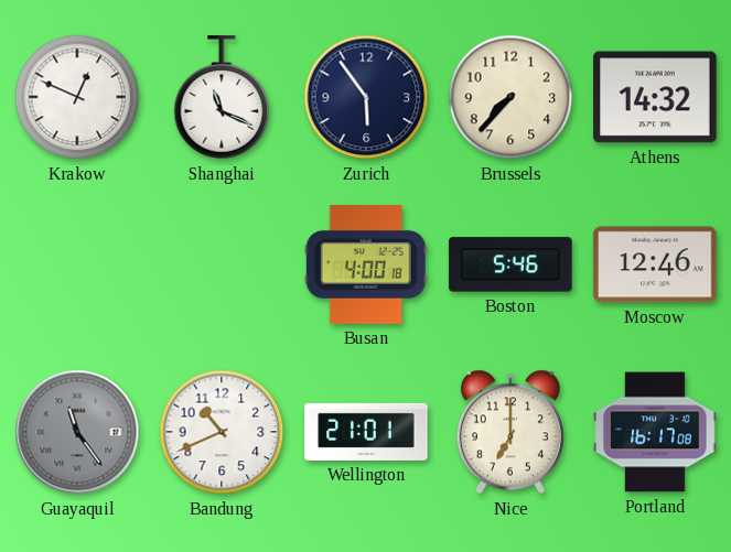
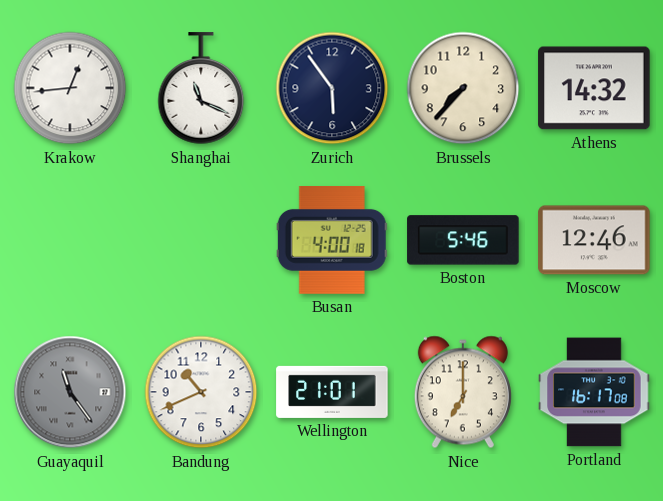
Krakow: 12:49 -> 12:44 (70, 88)
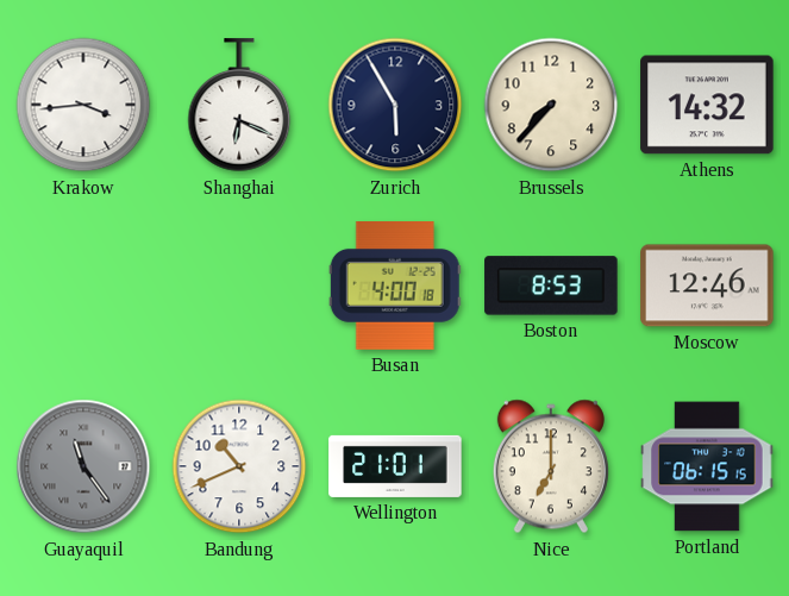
Krakow: 12:44 -> 3:44 (83, 105)
Shanghai: 11:19 -> 6:19 (239, 106)
Zurich: 5:54 -> 5:55 (395, 105)
Boston: 5:46 -> 8:53 (551, 286)
Portland: 16:17 -> 06:15 (707, 466)
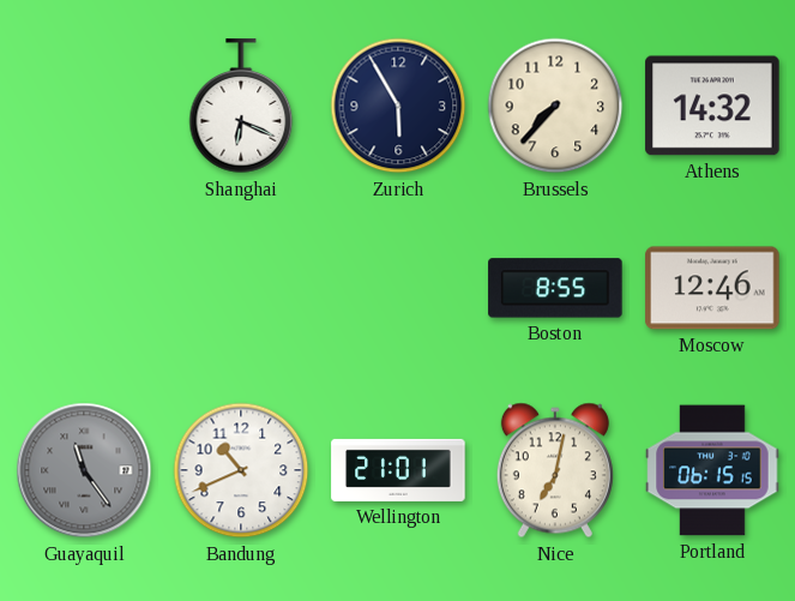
Krakow: 3:44 -> none (83, 105)
Busan: 4:00 -> none (395, 287)
Boston: 8:53 -> 8:55 (555, 288)
Nice: 7:00 -> 7:02 (555, 470)
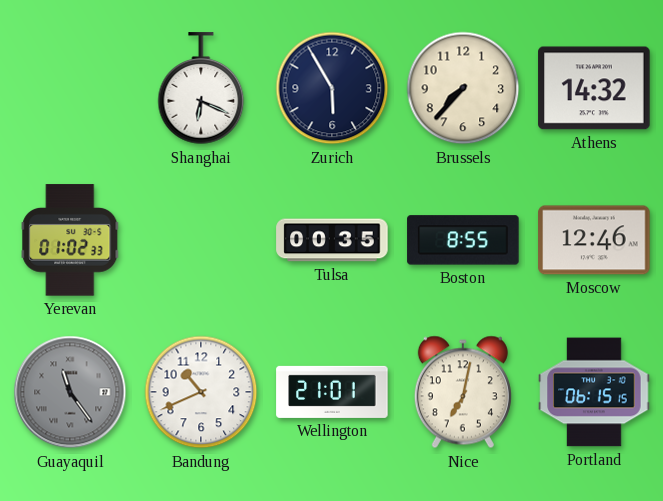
Yerevan: none -> 01:02 (70, 240)
Tulsa: none -> 00:35 (332, 240)
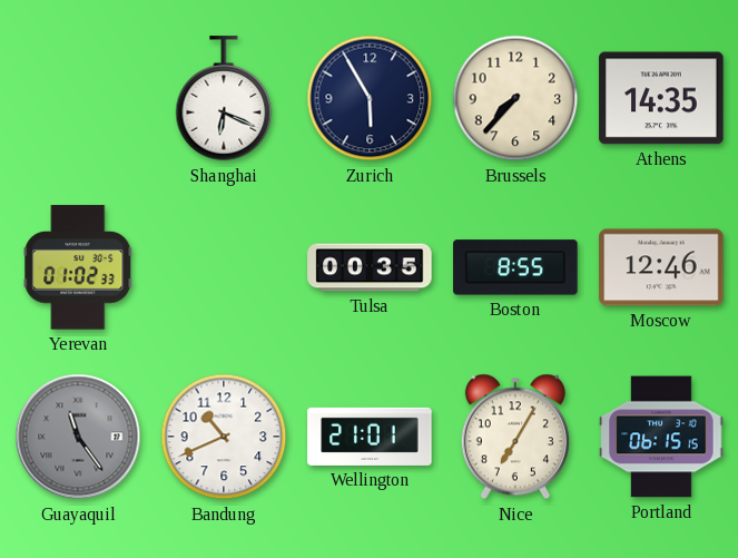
Athens: 14:32 -> 14:35 (661, 98)
Nice: 7:02 -> 7:05 (515, 437)
